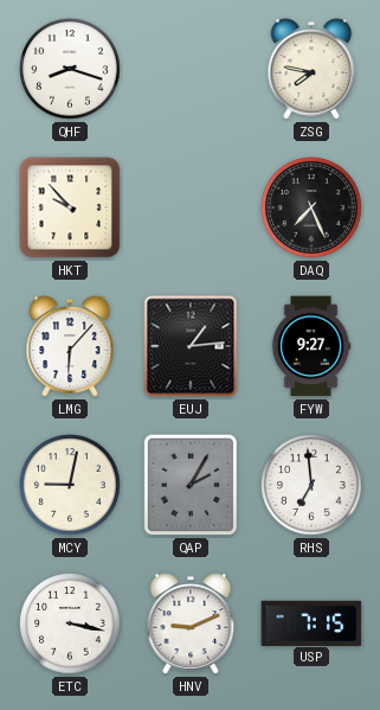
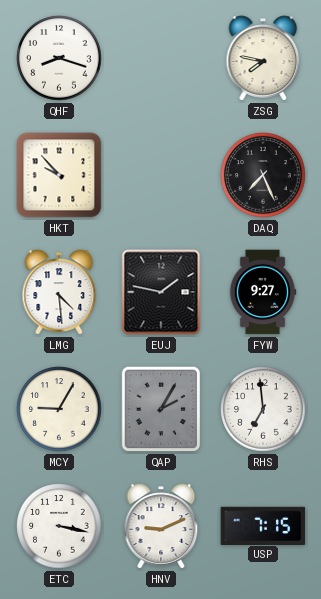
LMG: 6:07 -> 4:29 (59, 292)
EUJ: 1:14 -> 1:47 (161, 292)
MCY: 9:02 -> 9:05 (59, 409)
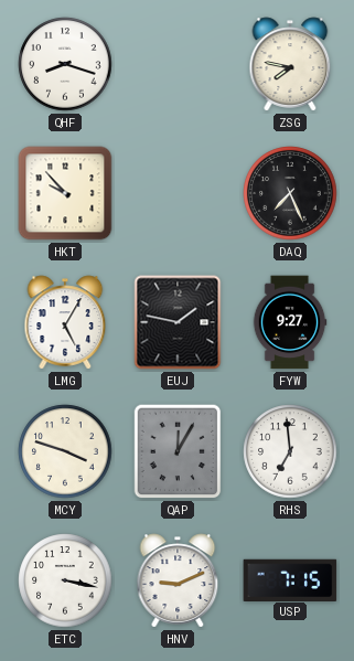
LMG: 4:29 -> 5:05 (65, 322)
MCY: 9:05 -> 3:48 (65, 451)
QAP: 2:05 -> 12:05 (178, 451)
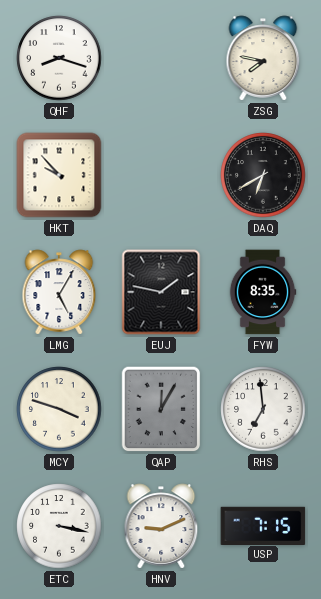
DAQ: 7:26 -> 6:40 (263, 175)
FYW: 9:27 -> 8:35 (263, 292)
